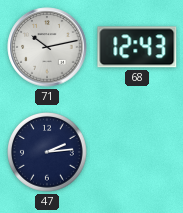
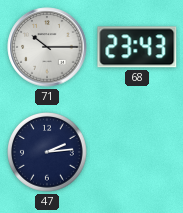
71: 10:13 -> 10:15 (47, 47)
68: 12:43 -> 23:43 (137, 47)
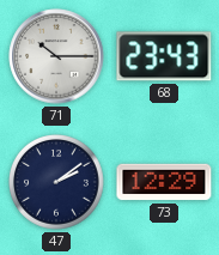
47: 2:14 -> 2:09 (57, 183)
73: none -> 12:29 (164, 182)
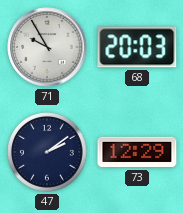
71: 10:15 -> 9:55 (47, 47)
68: 23:43 -> 20:03 (137, 47)
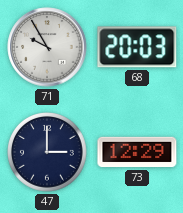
47: 2:09 -> 3:00 (48, 153)
